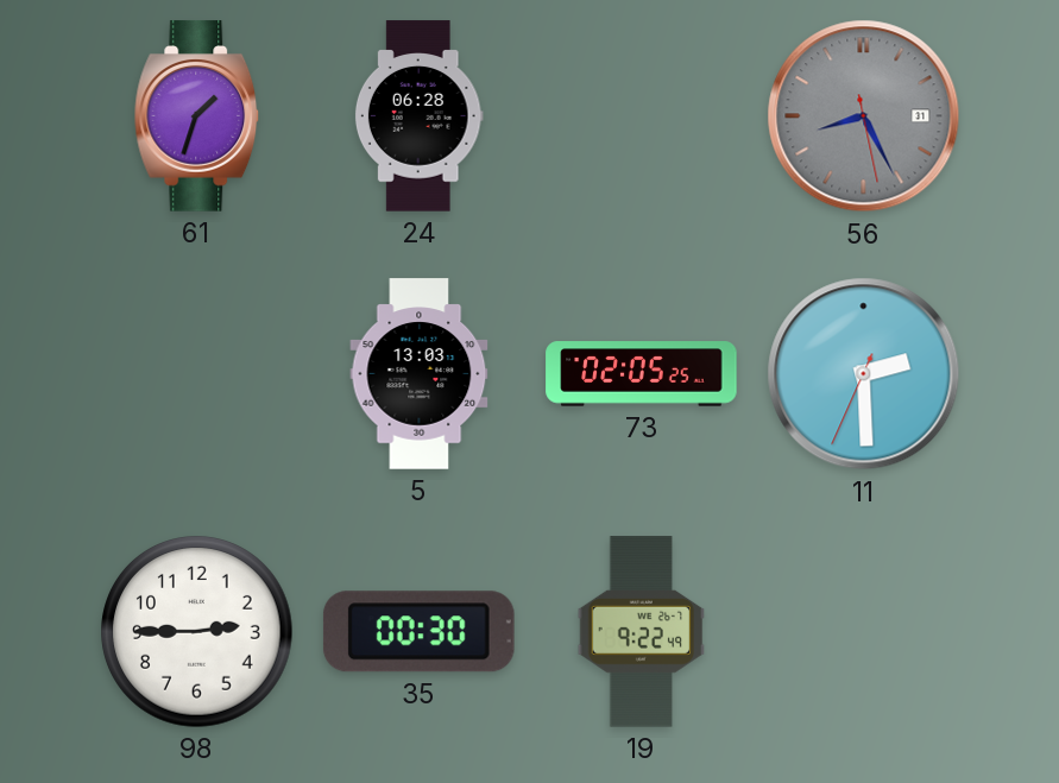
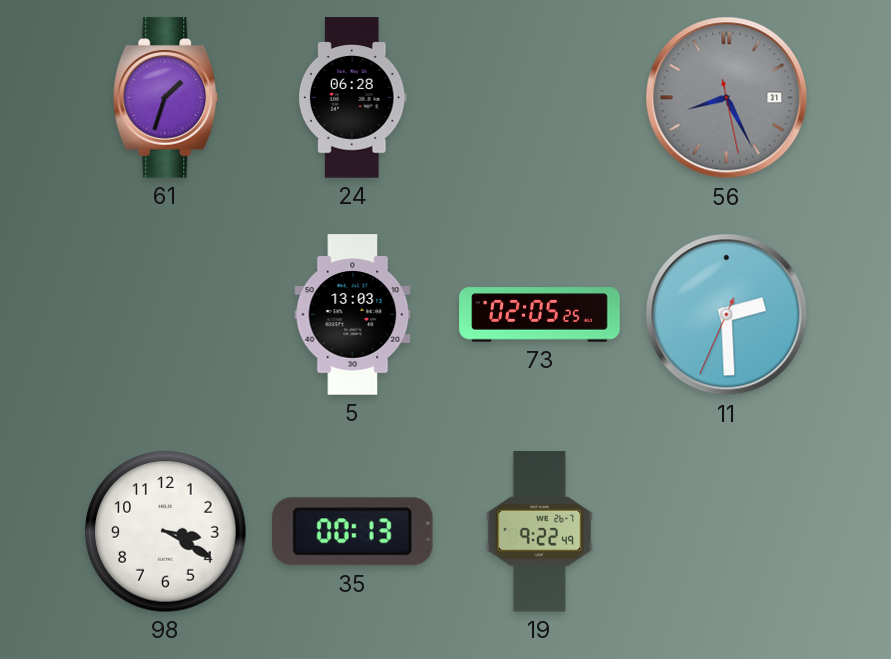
98: 2:45 -> 3:20 (166, 532)
35: 00:30 -> 00:13 (352, 532)
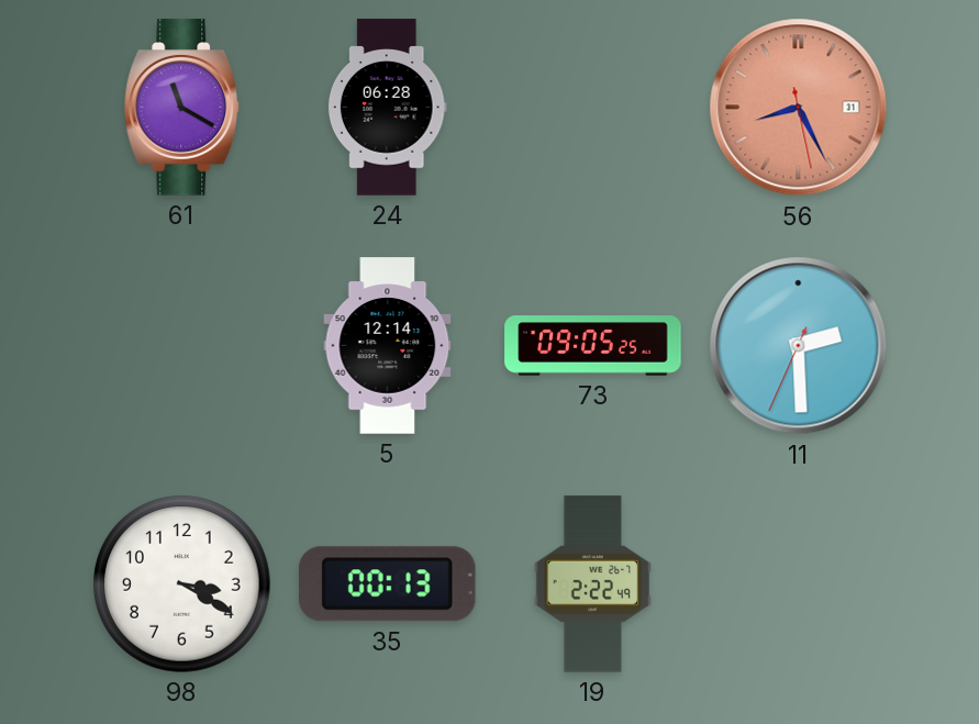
61: 1:33 -> 11:20 (182, 108)
56 dial: grey -> salmon (799, 108)
5: 13:03 -> 12:14 (388, 346)
73: 02:05 -> 09:05 (593, 346)
19: 9:22 -> 2:22 (593, 584)
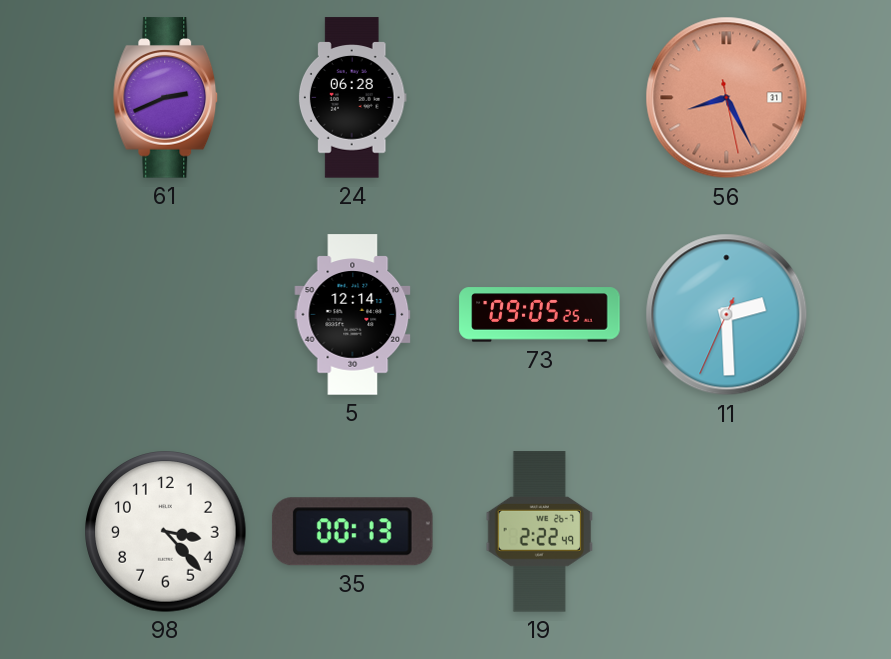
61: 11:20 -> 2:41 (166, 98)
98: 3:20 -> 3:23 (166, 532)
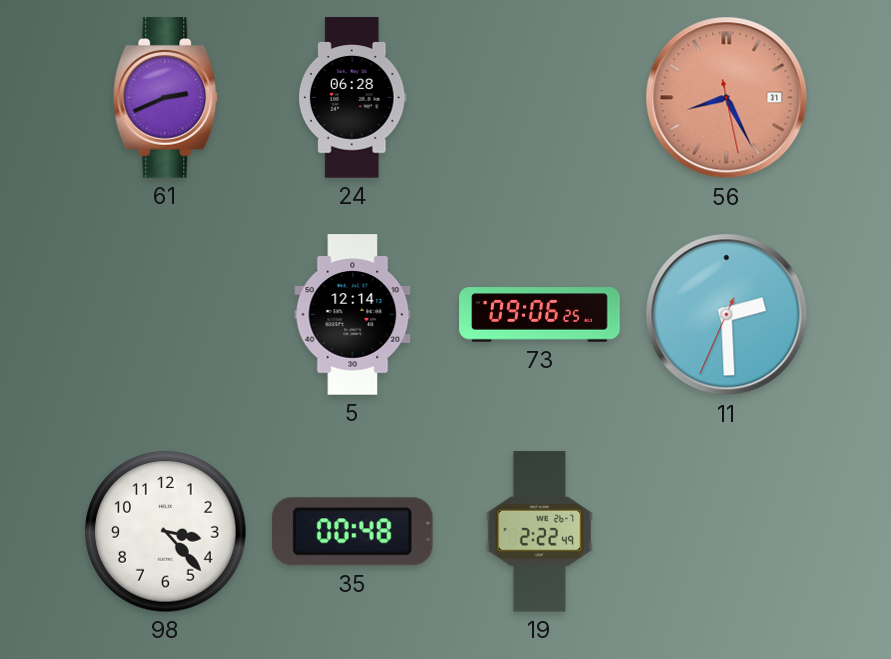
73: 09:05 -> 09:06 (540, 315)
35: 00:13 -> 00:48 (352, 532)
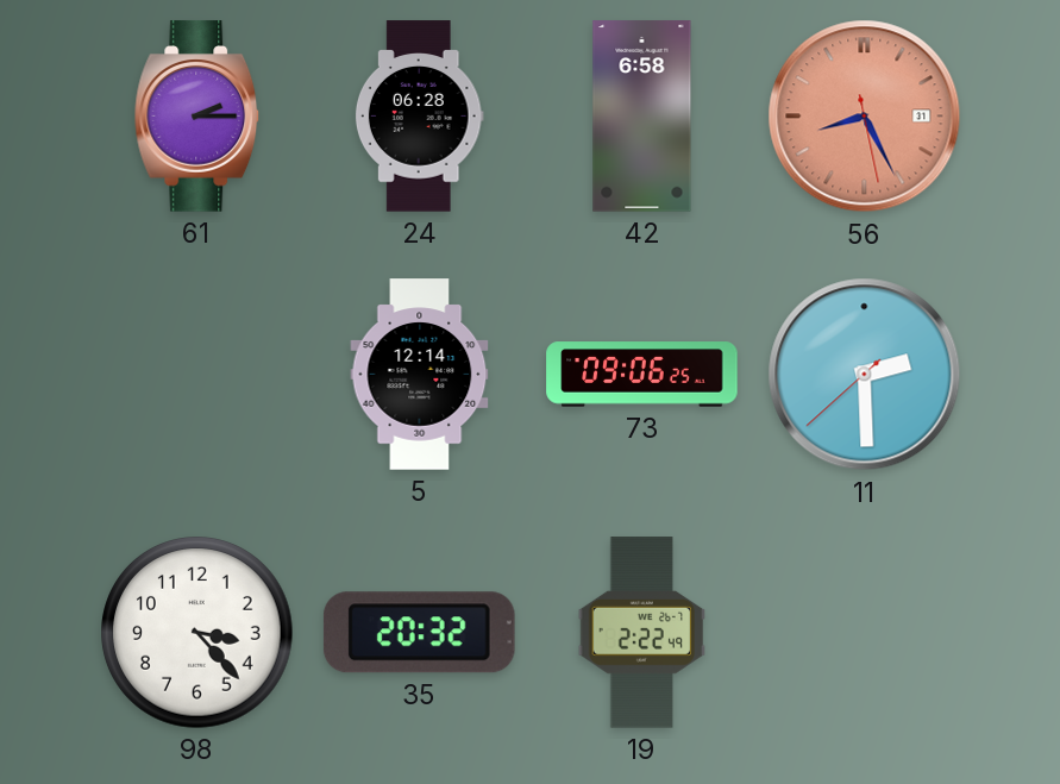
61: 2:41 -> 2:15 (197, 117)
42: none -> 6:58 (642, 117)
11: 2:29:34 -> 2:29:38 (865, 375)
35: 00:48 -> 20:32 (419, 633)
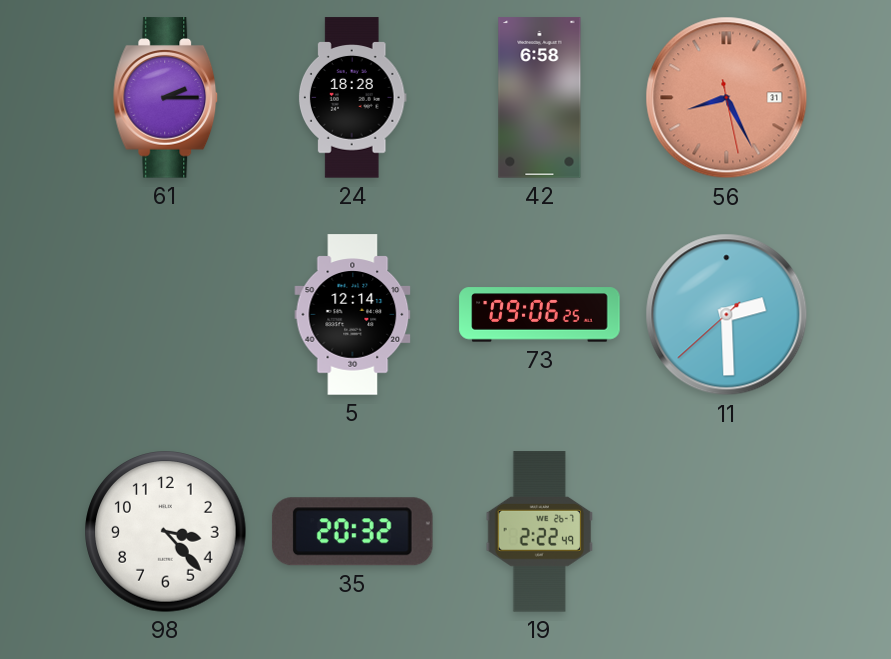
24: 06:28 -> 18:28 (352, 98)
